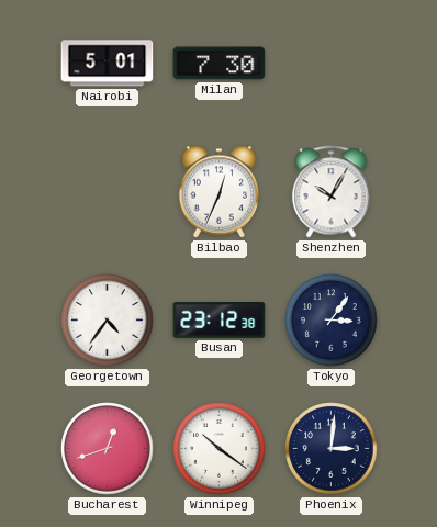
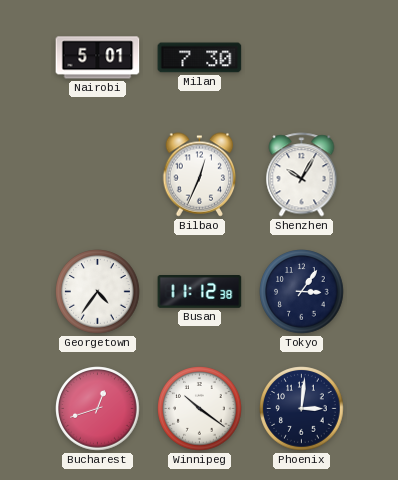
Busan: 23:12 -> 11:12 (200, 292)
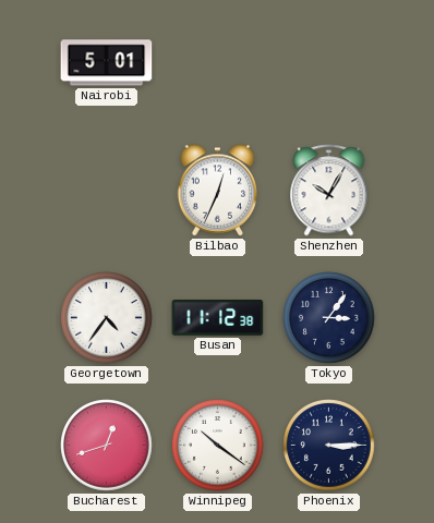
Milan: 7:30 -> none (200, 58)
Phoenix: 3:01 -> 3:15 (329, 446)
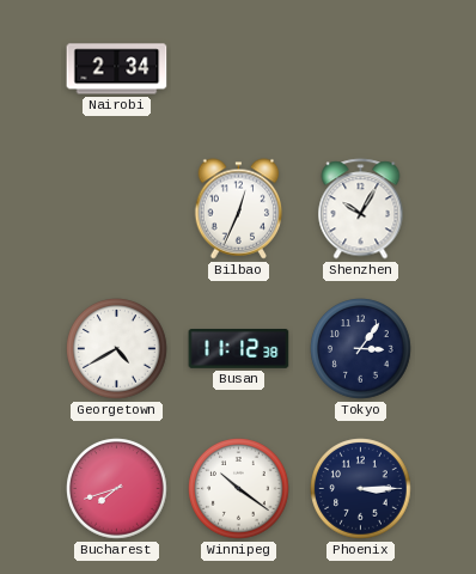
Nairobi: 5:01 -> 2:34 (117, 69)
Georgetown: 4:36 -> 4:40 (117, 349)
Bucharest: 12:42 -> 7:42 (117, 489)
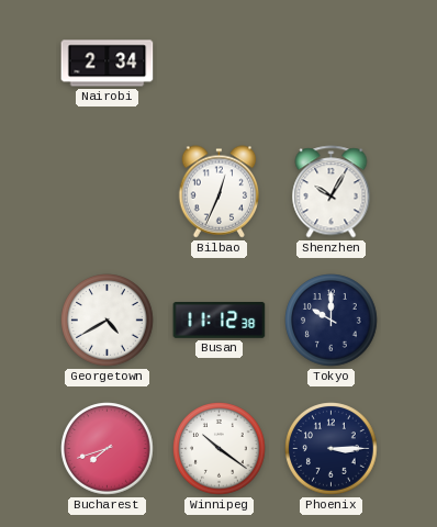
Tokyo: 3:06 -> 10:00 (332, 321)
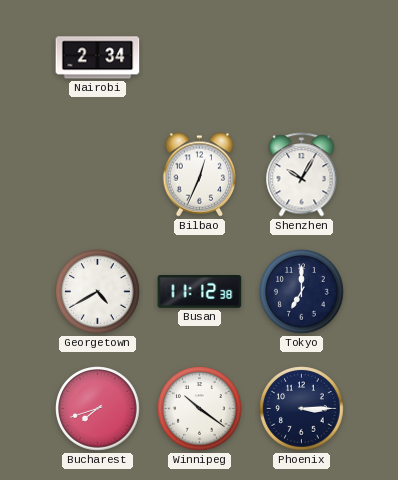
Tokyo: 10:00 -> 7:00 (302, 292)
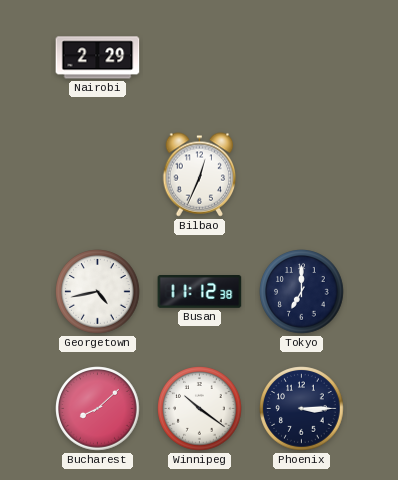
Nairobi: 2:34 -> 2:29 (98, 58)
Shenzhen: 10:05 -> none (302, 175)
Georgetown: 4:40 -> 4:43 (98, 292)
Bucharest: 7:42 -> 8:08 (98, 409)
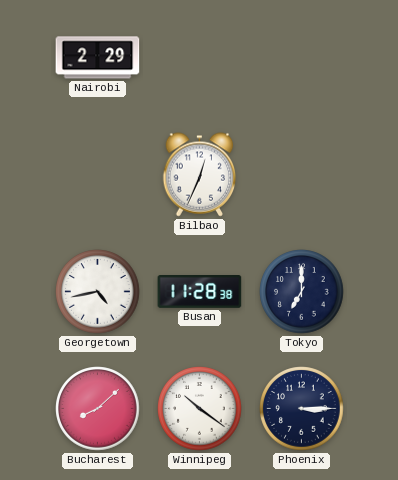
Busan: 11:12 -> 11:28 (200, 292)
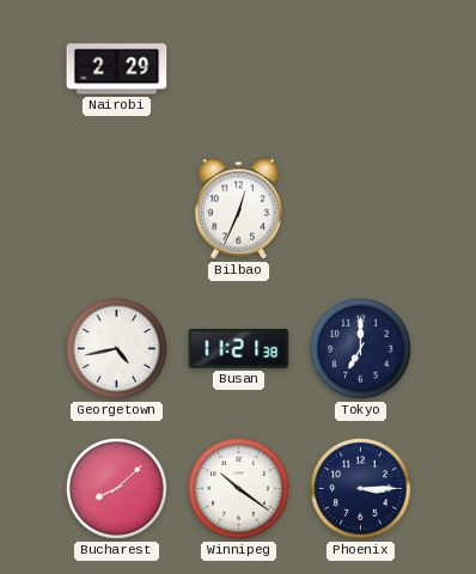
Busan: 11:28 -> 11:21 (239, 349)
